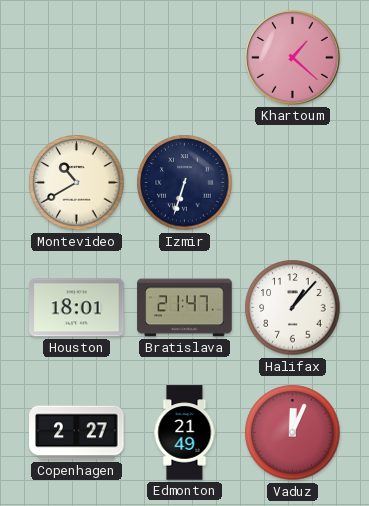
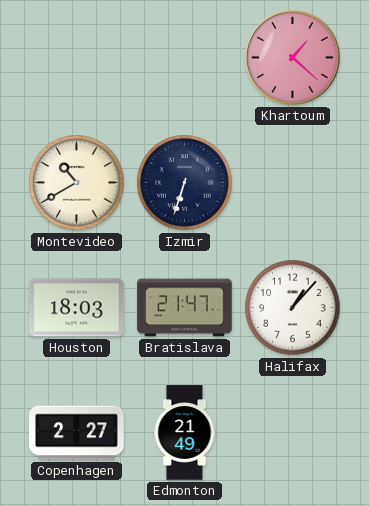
Houston: 18:01 -> 18:03 (77, 308)
Vaduz: 12:04 -> none (293, 433)
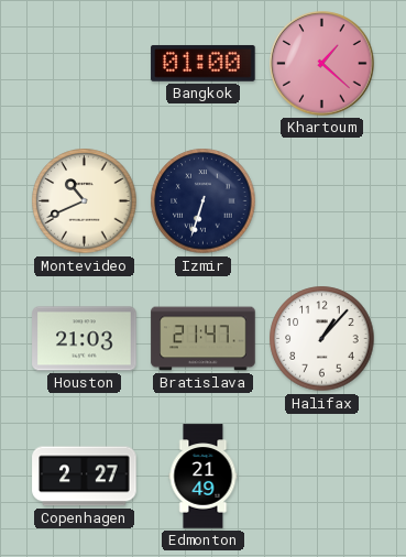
Bangkok: none -> 01:00 (204, 63)
Montevideo: 10:40 -> 10:41 (85, 201)
Houston: 18:03 -> 21:03 (85, 339)
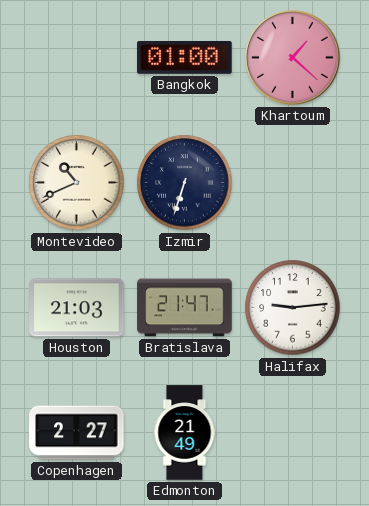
Halifax: 1:07 -> 9:14 (293, 308)
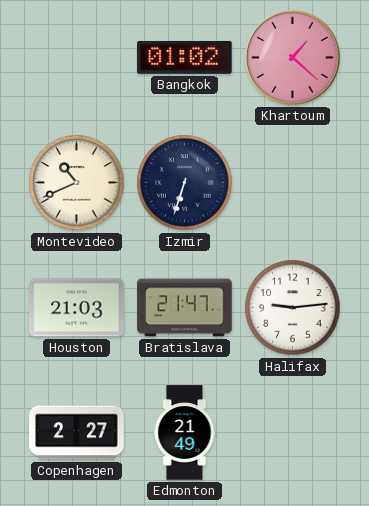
Bangkok: 01:00 -> 01:02 (185, 57)
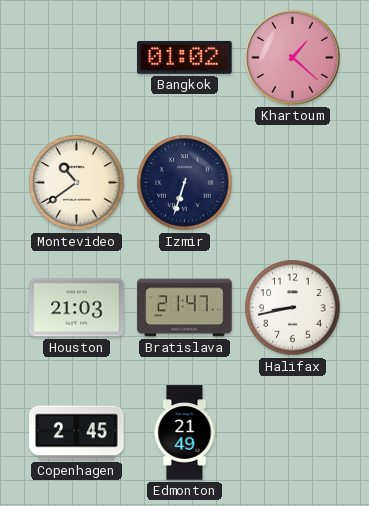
Montevideo: 10:41 -> 10:39 (77, 183)
Halifax: 9:14 -> 8:43 (293, 308)
Copenhagen: 2:27 -> 2:45 (77, 433)
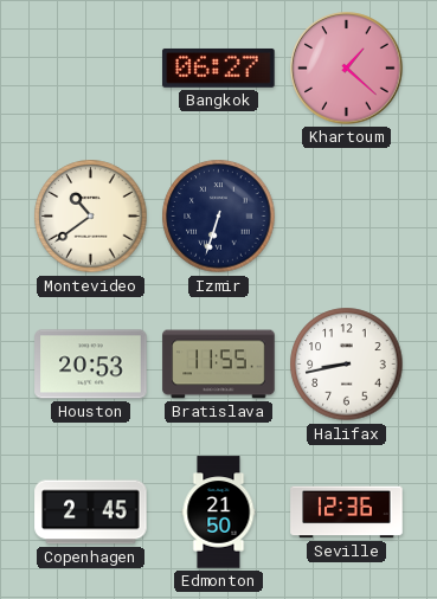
Bangkok: 01:02 -> 06:27 (219, 67)
Houston: 21:03 -> 20:53 (91, 365)
Bratislava: 21:47 -> 11:55 (219, 365)
Edmonton: 21:49 -> 21:50 (219, 513)
Seville: none -> 12:36 (347, 513)
